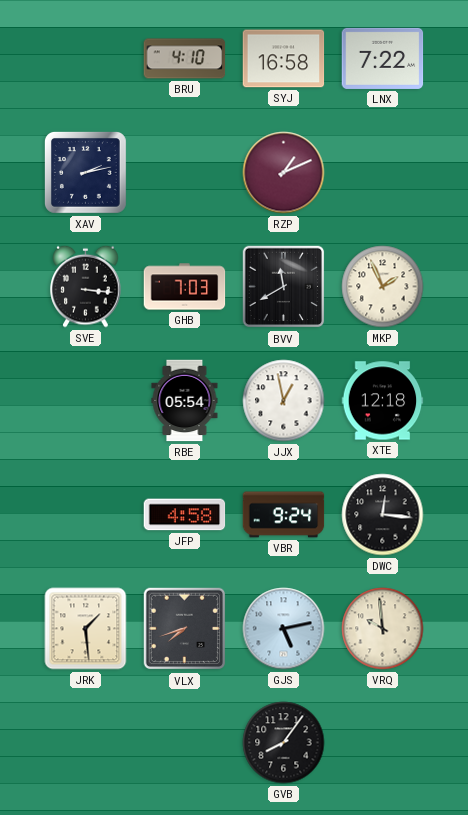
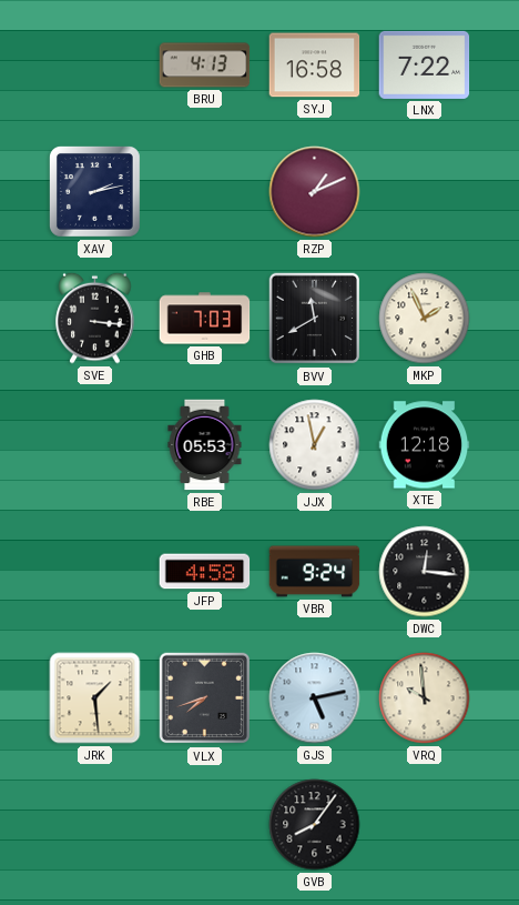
BRU: 4:10 -> 4:13 (205, 66)
RBE: 05:54 -> 05:53 (205, 445)
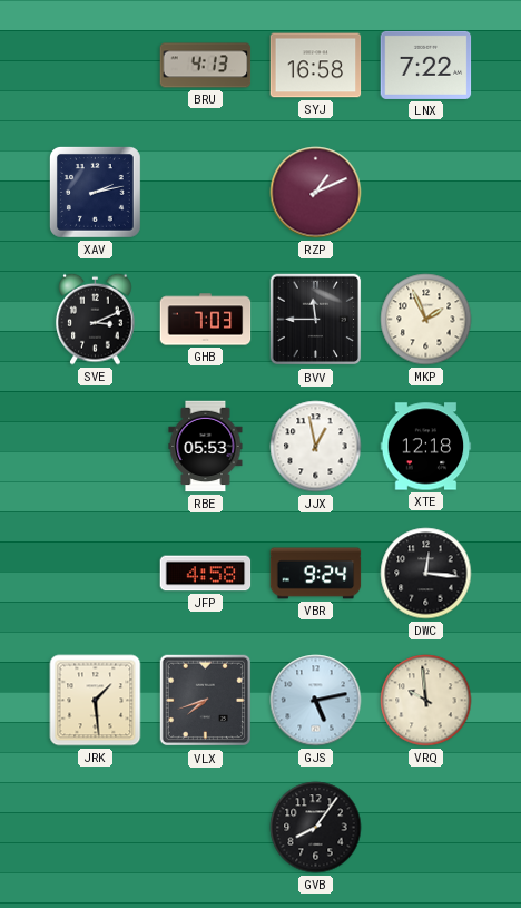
SVE: 3:16 -> 3:11 (96, 319)
BVV: 11:40 -> 11:45 (316, 320)
